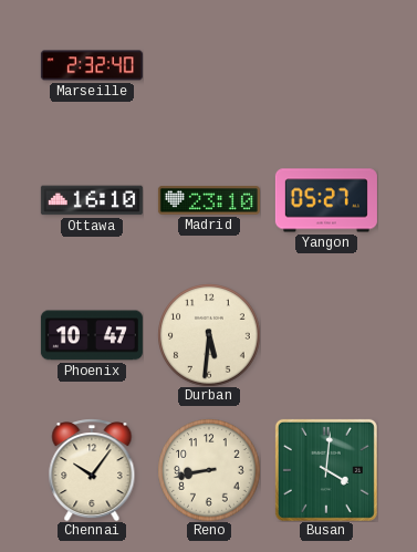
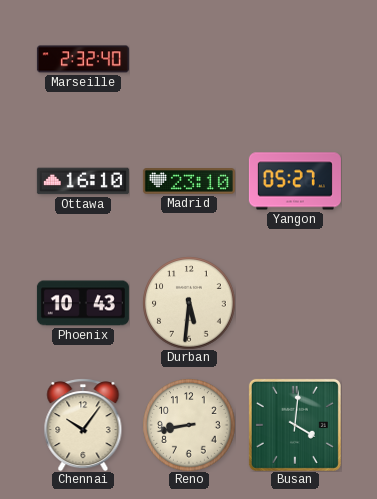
Phoenix: 10:47 -> 10:43 (83, 303)
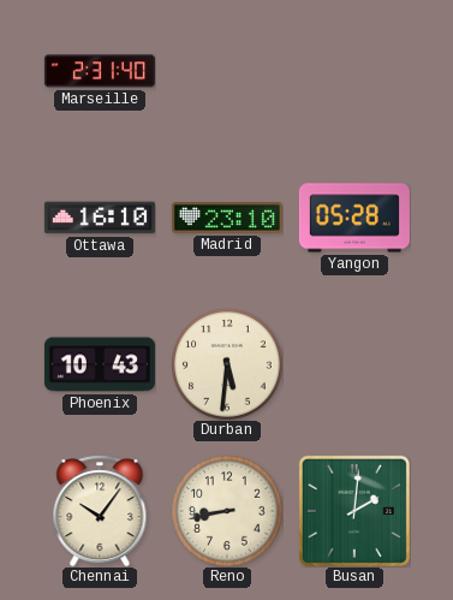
Marseille: 2:32 -> 2:31 (100, 71)
Yangon: 05:27 -> 05:28 (354, 218)
Busan: 4:01 -> 2:01 (354, 511)
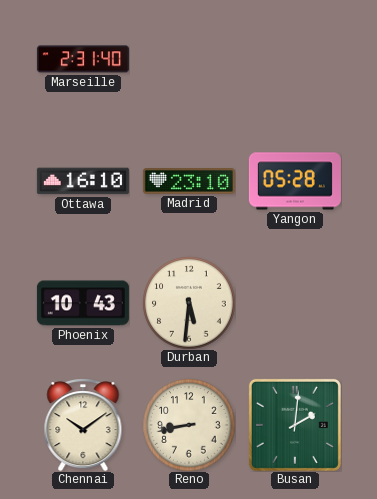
Chennai: 10:06 -> 10:09 (83, 425)
